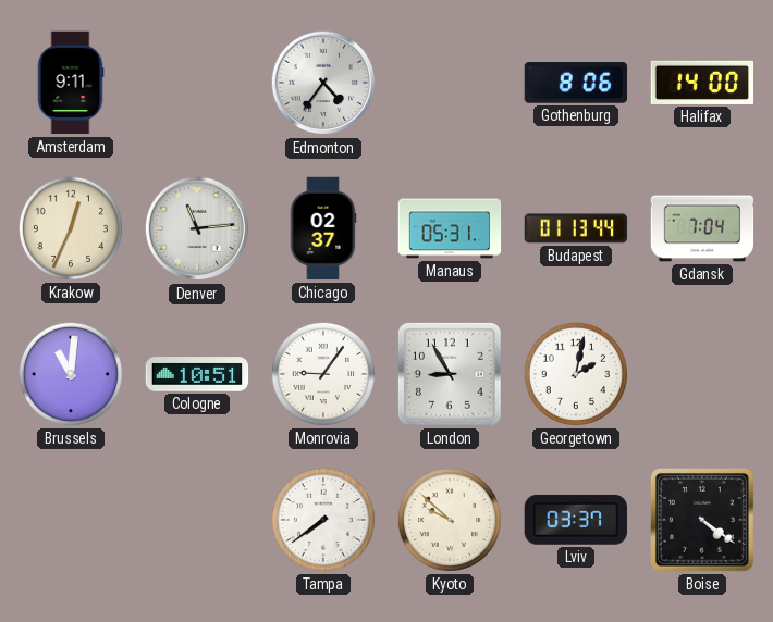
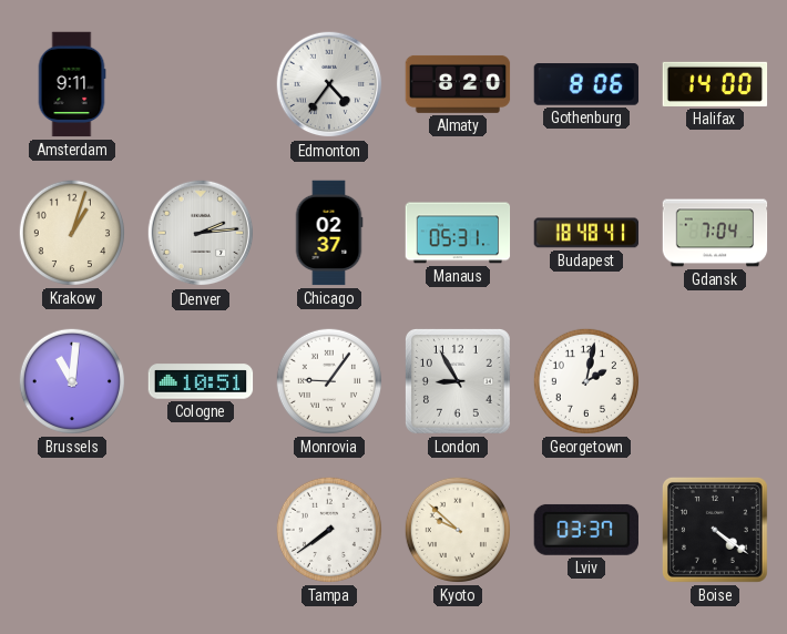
Almaty: none -> 8:20 (458, 84)
Krakow: 12:34 -> 1:03 (72, 233)
Denver: 11:14 -> 2:14 (201, 233)
Budapest: 01:13 -> 18:48 (586, 233)
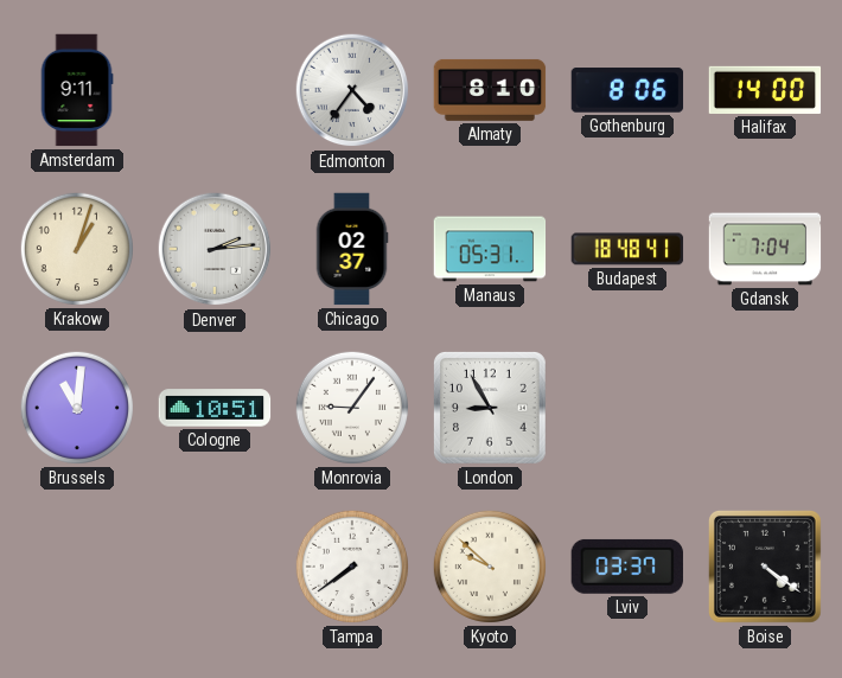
Almaty: 8:20 -> 8:10 (490, 90)
Georgetown: 2:02 -> none (586, 381)
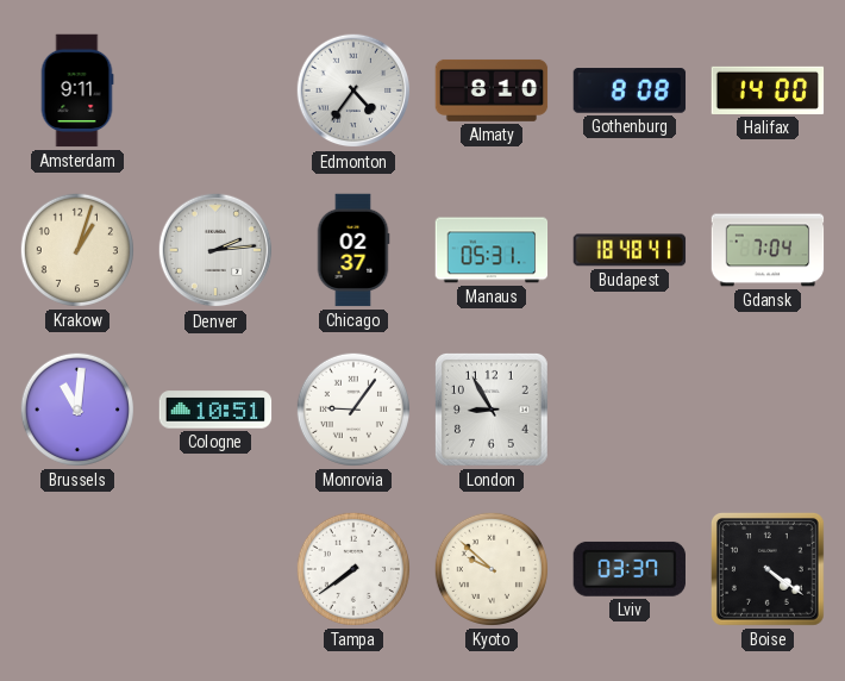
Gothenburg: 8:06 -> 8:08 (630, 90)
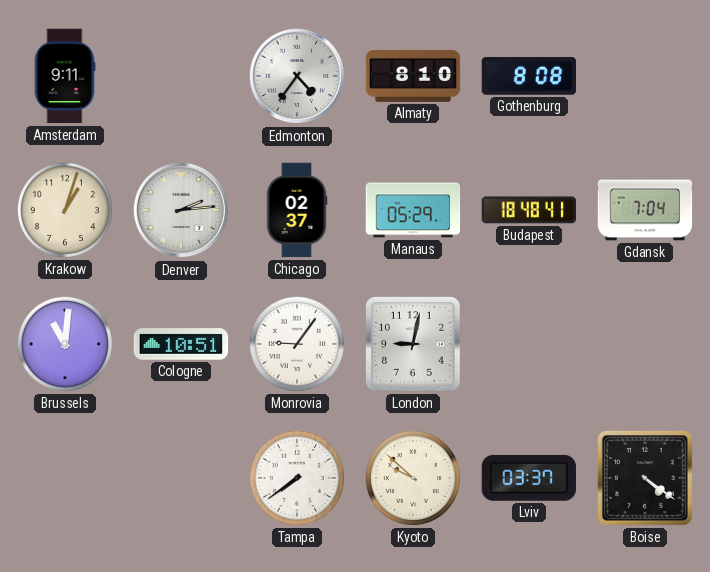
Halifax: 14:00 -> none (768, 90)
Manaus: 05:31 -> 05:29 (413, 210)
London: 8:55 -> 9:02 (413, 344)
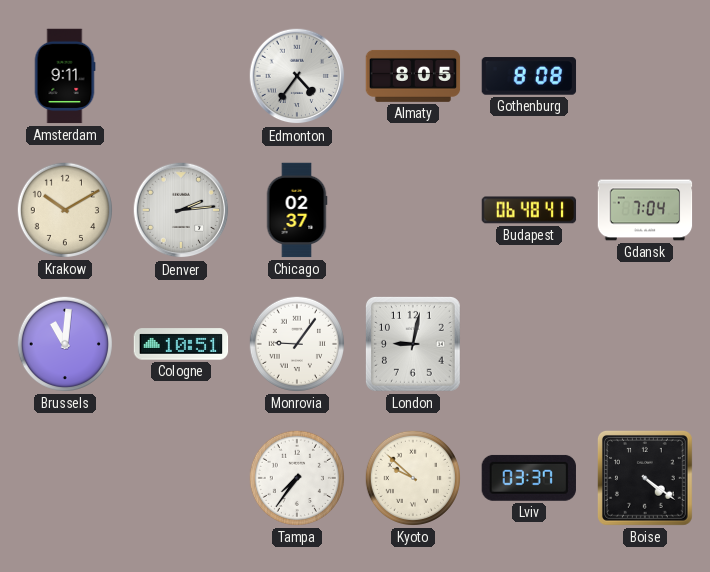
Almaty: 8:10 -> 8:05 (413, 76)
Krakow: 1:03 -> 10:10 (65, 210)
Manaus: 05:29 -> none (413, 210)
Budapest: 18:48 -> 06:48 (529, 210)
Tampa: 7:39 -> 7:36 (297, 478)
